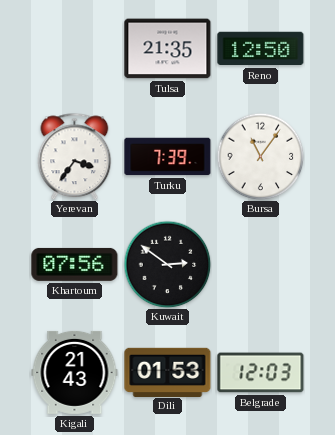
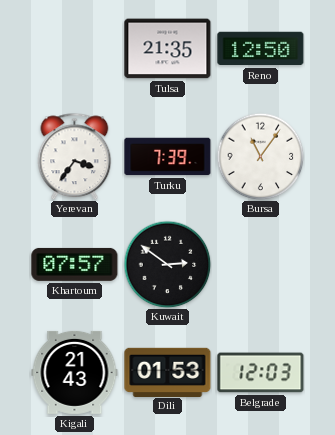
Khartoum: 07:56 -> 07:57 (75, 264)
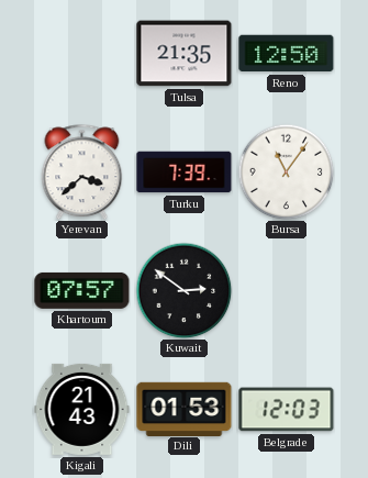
Yerevan: 3:36 -> 3:38 (82, 171)
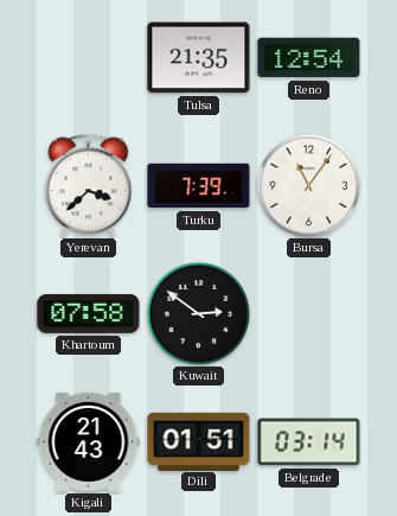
Reno: 12:50 -> 12:54 (309, 58)
Khartoum: 07:57 -> 07:58 (89, 313)
Dili: 01:53 -> 01:51 (199, 441)
Belgrade: 12:03 -> 03:14 (309, 442)
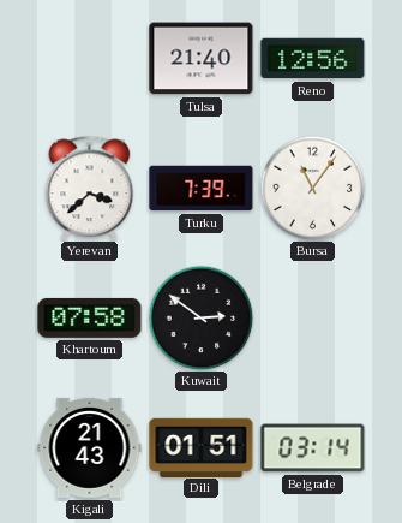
Tulsa: 21:35 -> 21:40 (202, 59)
Reno: 12:54 -> 12:56 (313, 59)
